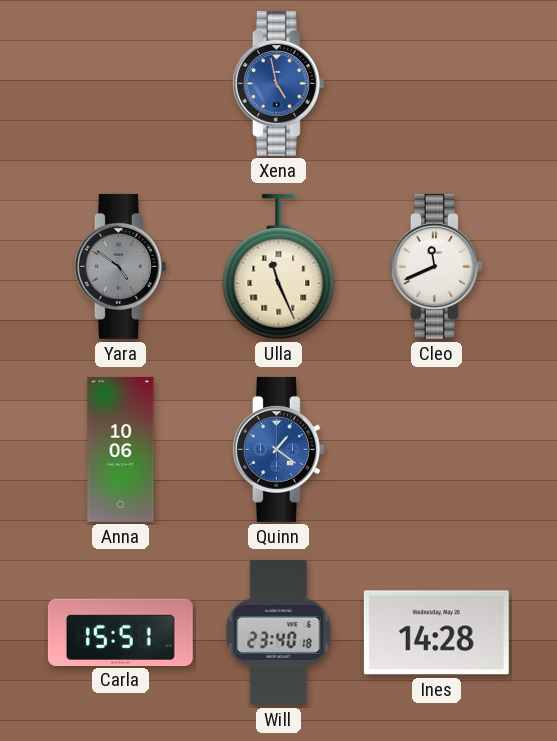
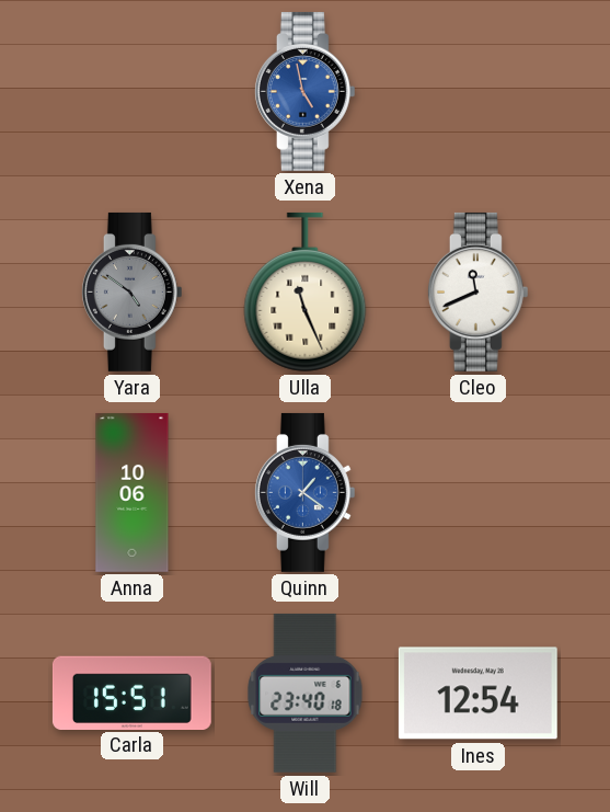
Ines: 14:28 -> 12:54 (477, 694)
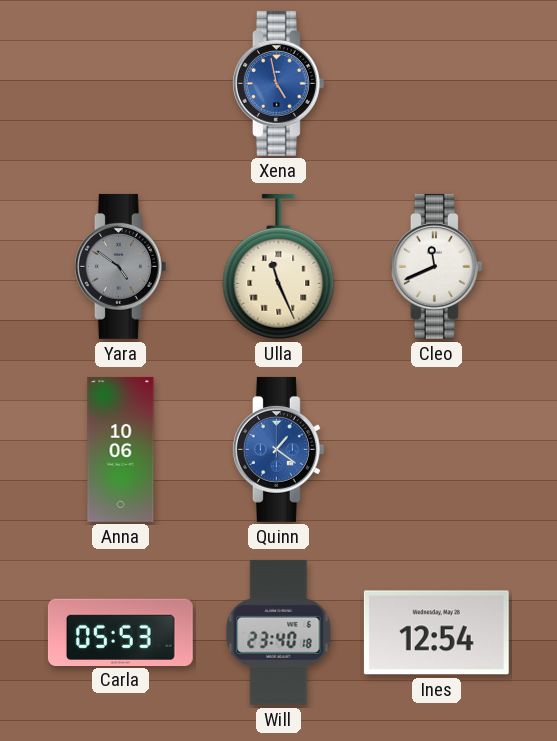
Carla: 15:51 -> 05:53 (120, 632)
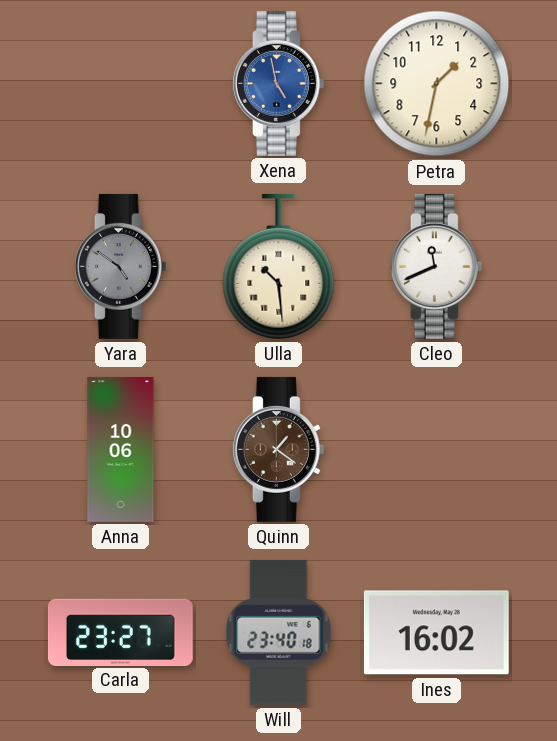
Petra: none -> 1:32 (437, 84)
Ulla: 11:26 -> 10:29 (279, 266)
Quinn dial: blue -> brown (278, 449)
Carla: 05:53 -> 23:27 (120, 632)
Ines: 12:54 -> 16:02 (436, 633)
